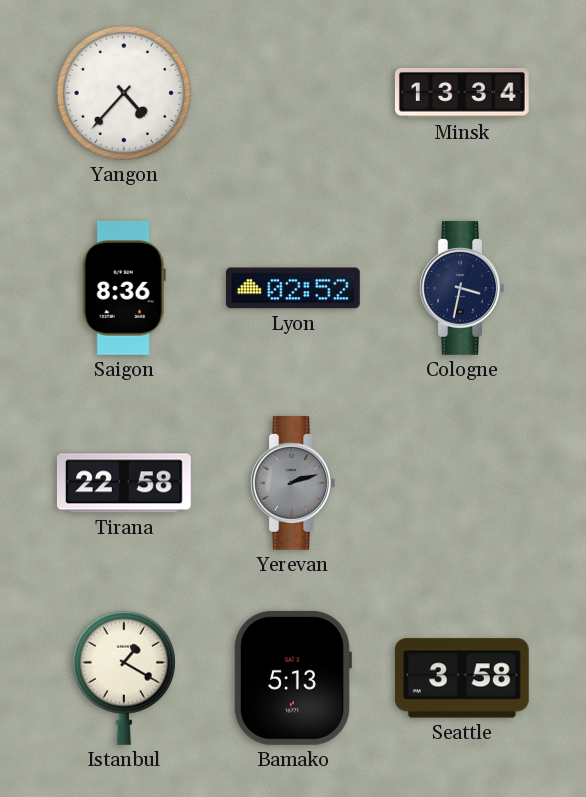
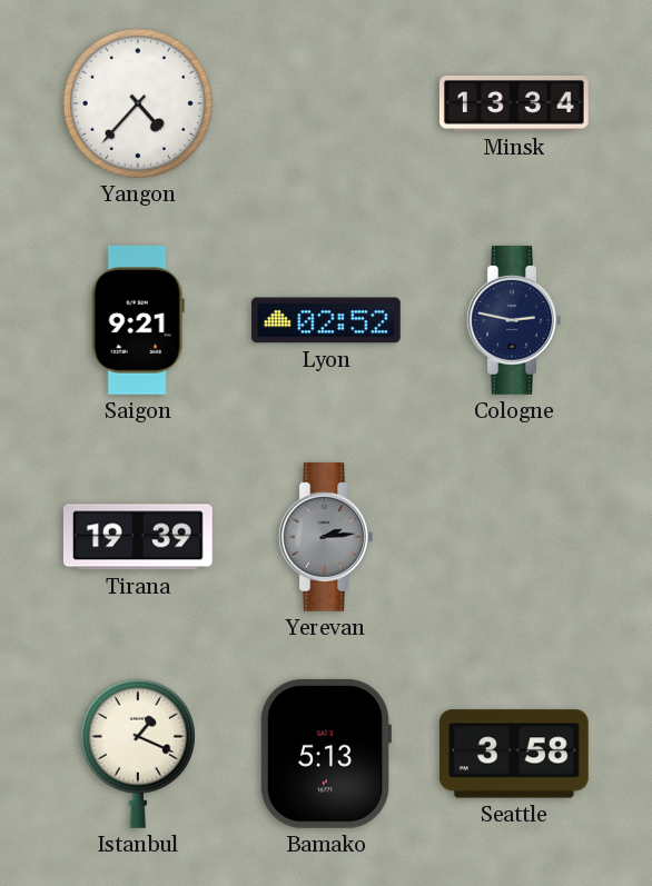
Saigon: 8:36 -> 9:21 (138, 320)
Cologne: 3:32 -> 2:47 (514, 320)
Tirana: 22:58 -> 19:39 (138, 537)
Yerevan: 2:12 -> 2:14 (326, 537)
Istanbul: 1:20 -> 1:19 (138, 754)
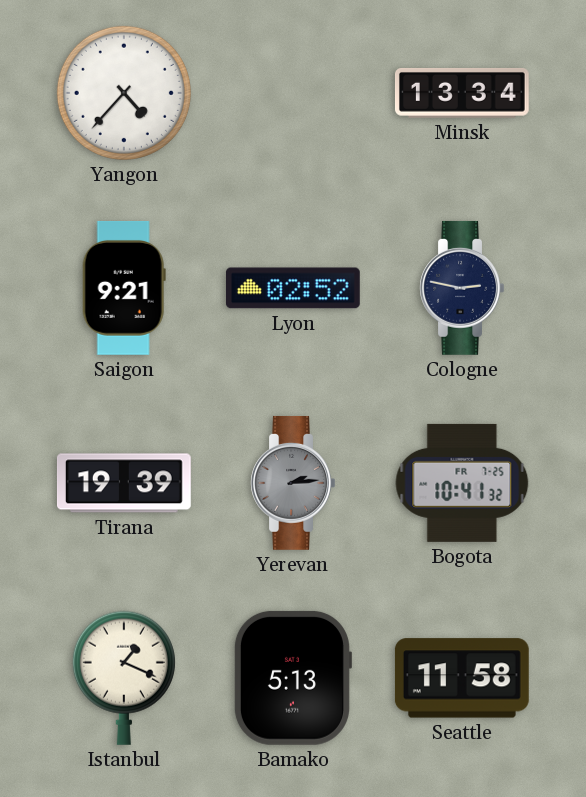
Bogota: none -> 10:41 (462, 483)
Seattle: 3:58 -> 11:58 (462, 678)
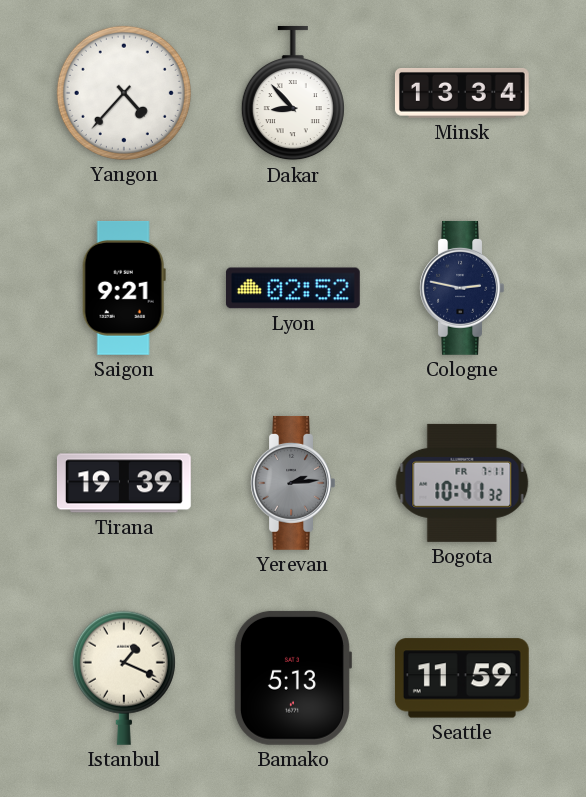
Dakar: none -> 8:53 (293, 93)
Bogota date: FR 7-25 -> FR 7-11 (462, 483)
Seattle: 11:58 -> 11:59 (462, 678)
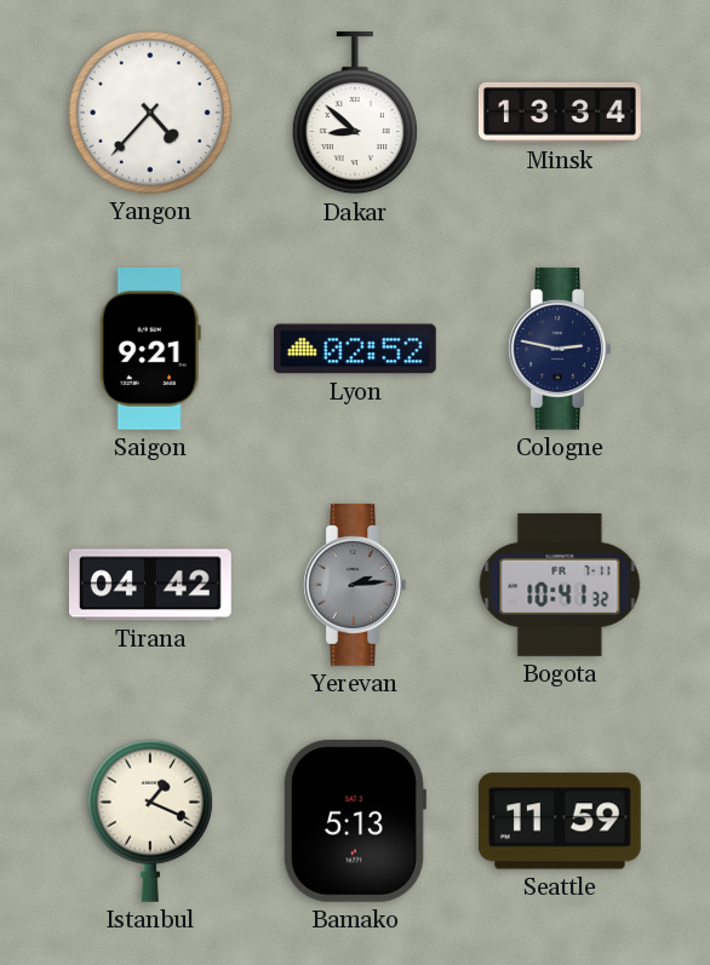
Dakar: 8:53 -> 8:52 (355, 113)
Tirana: 19:39 -> 04:42 (150, 585)
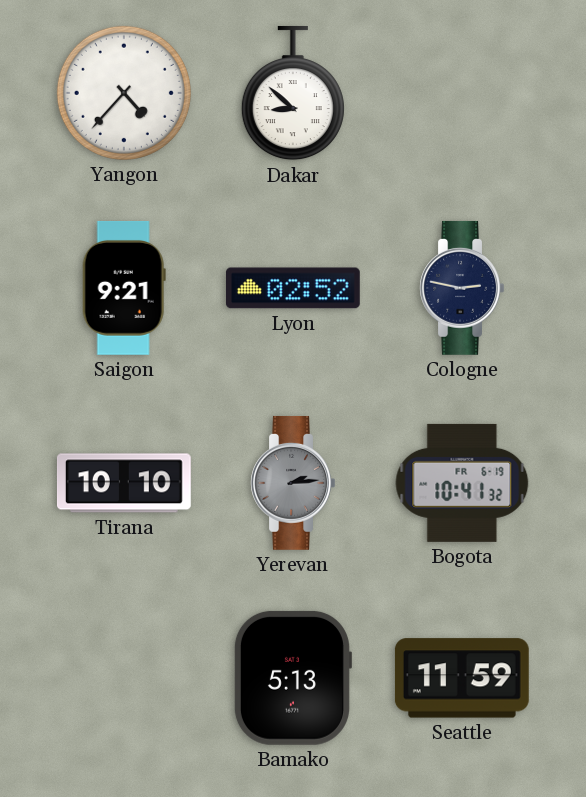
Minsk: 13:34 -> none (560, 113)
Tirana: 04:42 -> 10:10 (124, 483)
Bogota date: FR 7-11 -> FR 6-19 (462, 483)
Istanbul: 1:19 -> none (150, 821)
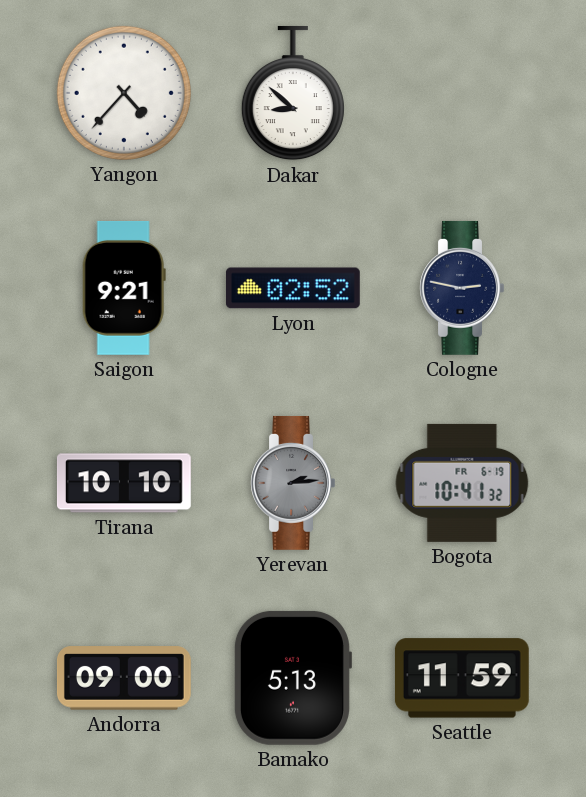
Andorra: none -> 09:00 (124, 678)
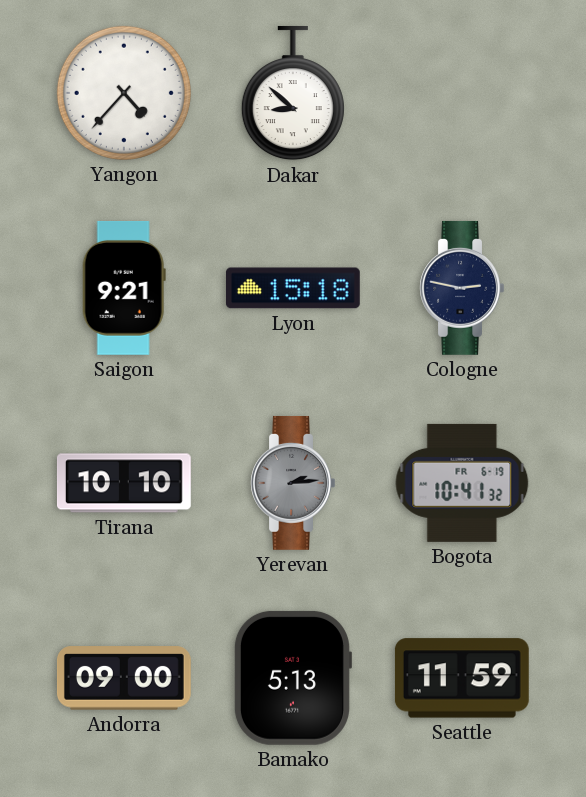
Lyon: 02:52 -> 15:18 (293, 288)
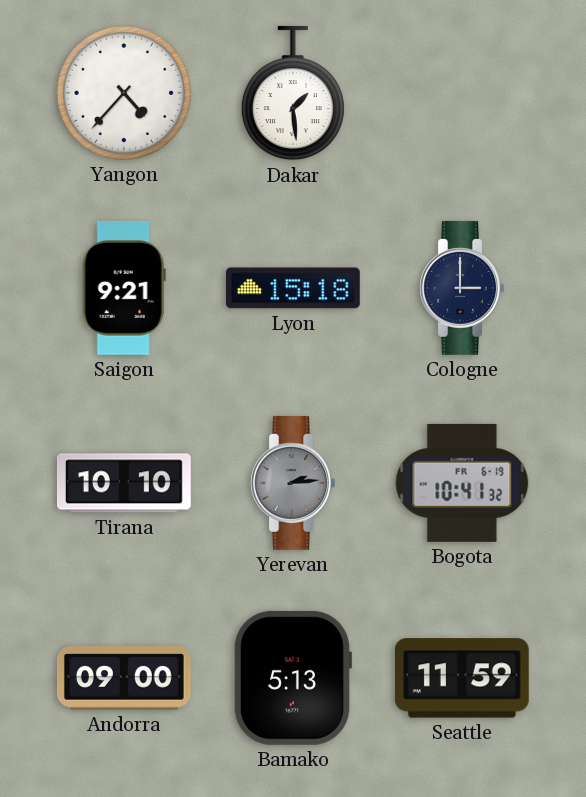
Dakar: 8:52 -> 1:29 (293, 93)
Cologne: 2:47 -> 3:00 (462, 288)
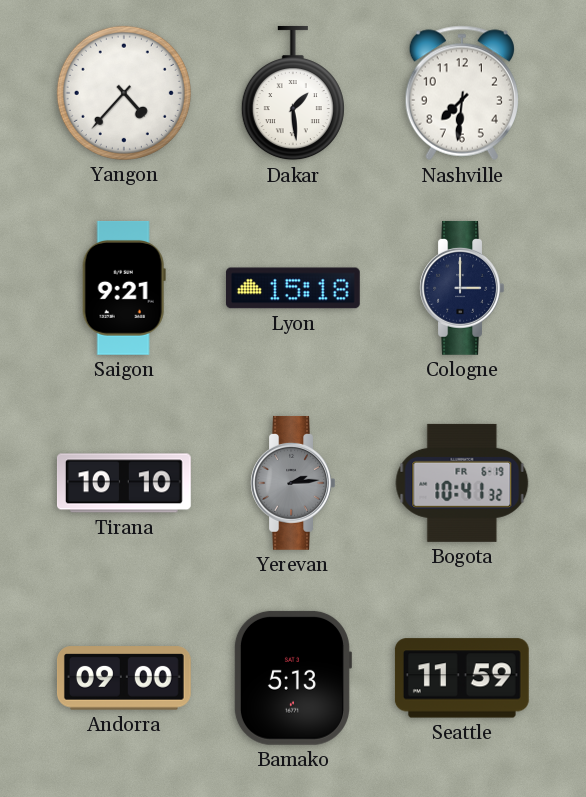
Nashville: none -> 7:31 (462, 93)
